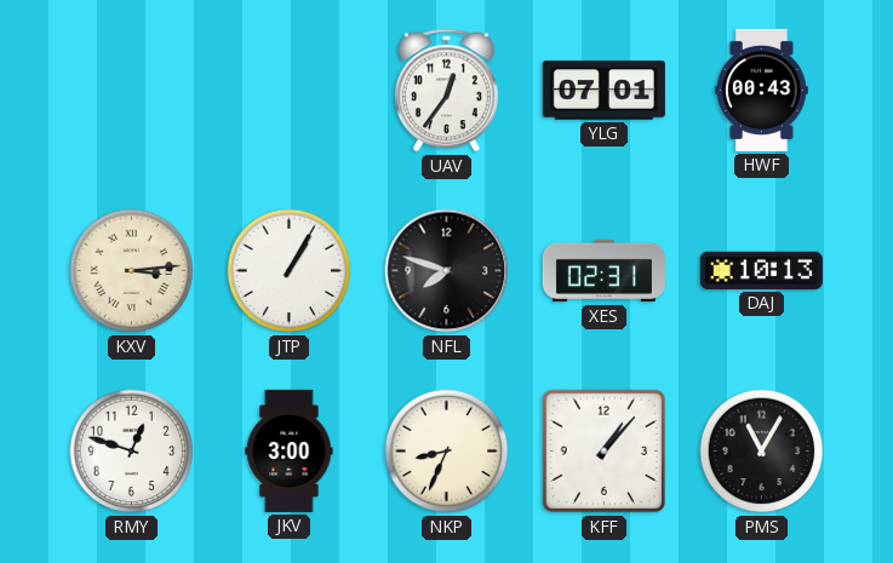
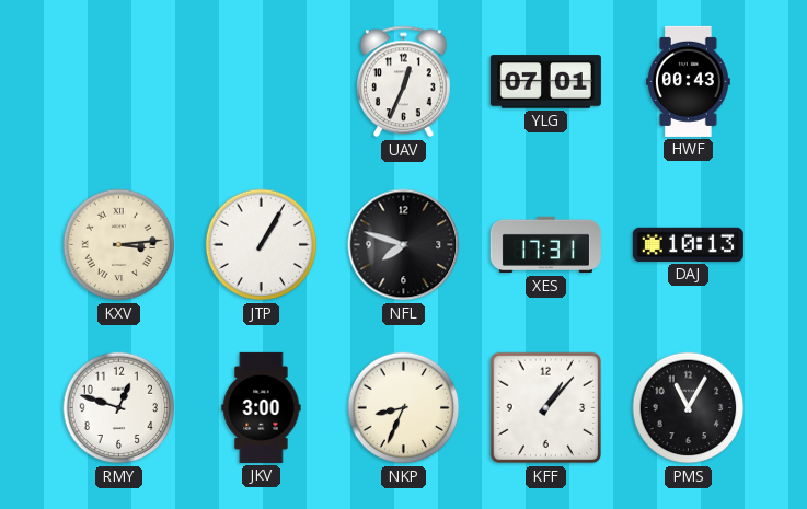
UAV: 12:36 -> 12:34 (403, 82)
XES: 02:31 -> 17:31 (545, 245)
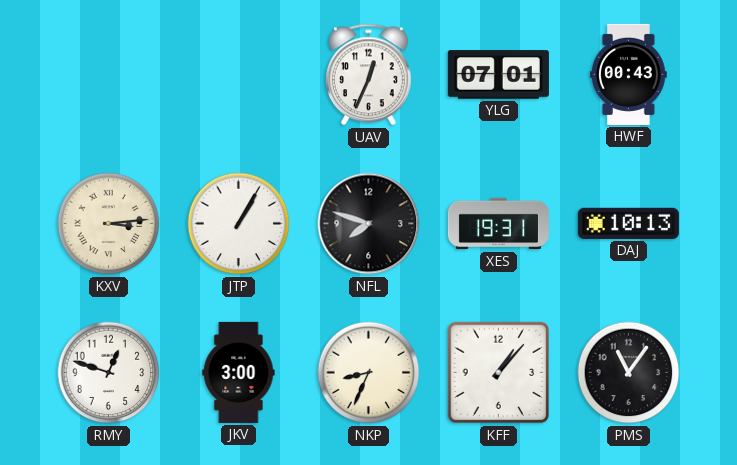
XES: 17:31 -> 19:31 (498, 224)
PMS: 11:05 -> 11:06 (629, 373)
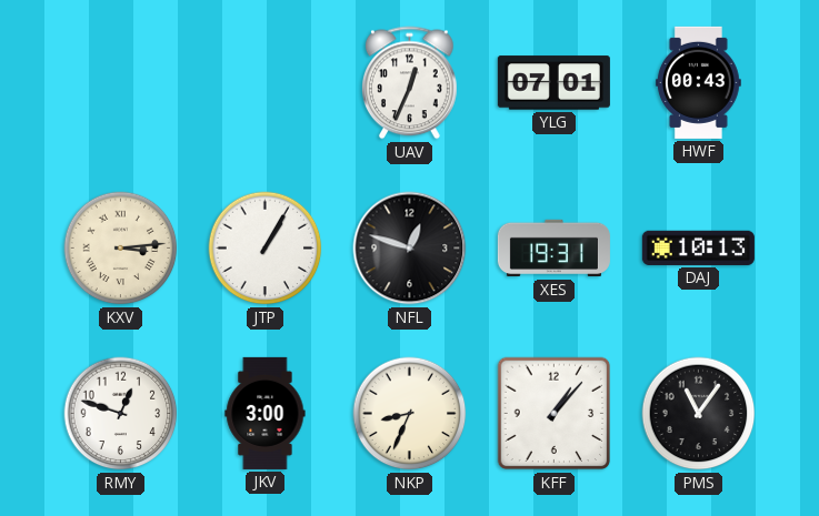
NFL: 7:48 -> 12:48 (410, 249)
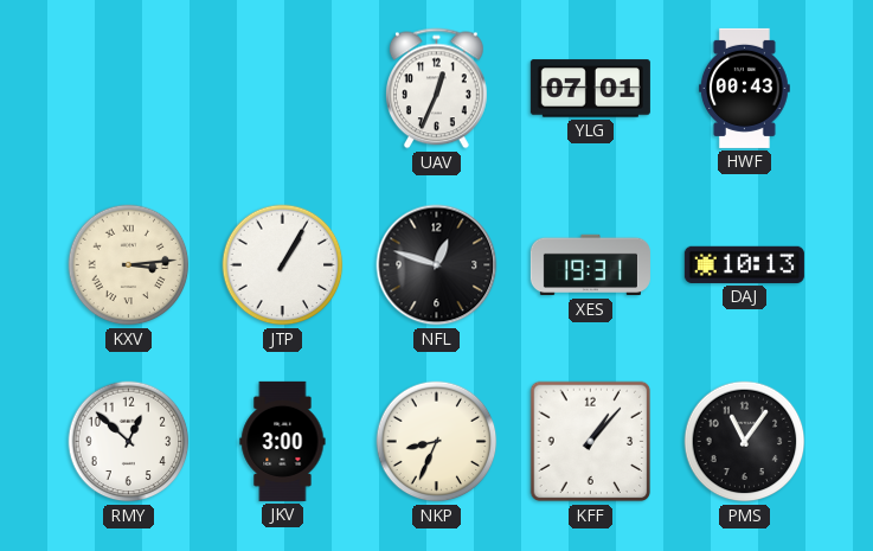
RMY: 12:48 -> 12:52 (129, 442)
